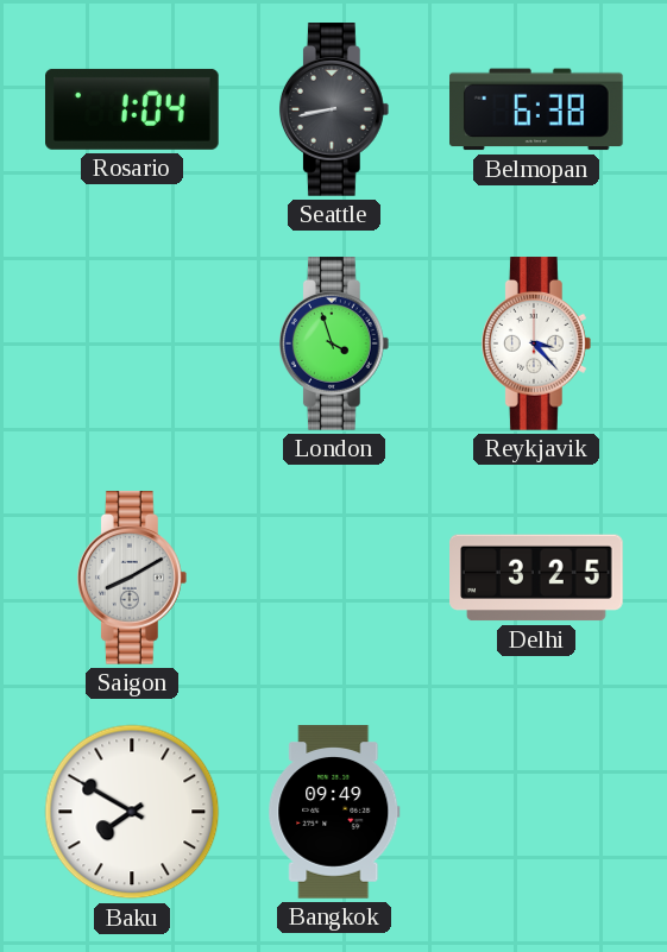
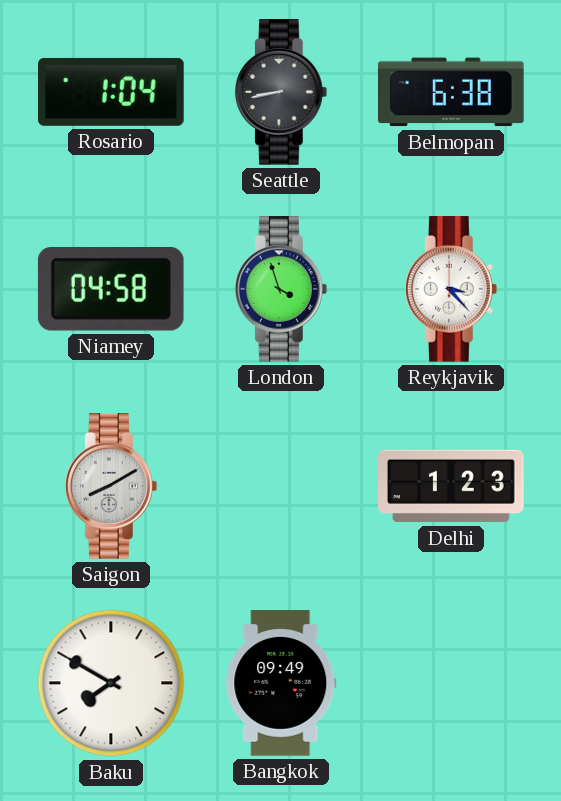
Niamey: none -> 04:58 (111, 289)
Delhi: 3:25 -> 1:23 (452, 486)
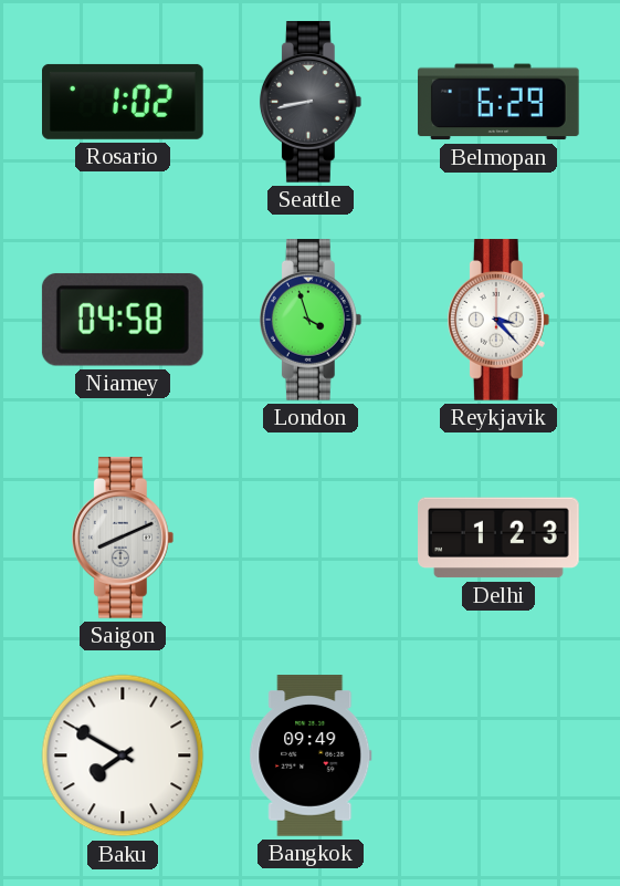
Rosario: 1:04 -> 1:02 (124, 102)
Belmopan: 6:38 -> 6:29 (500, 102)
Saigon: 8:10 -> 8:11 (123, 538)
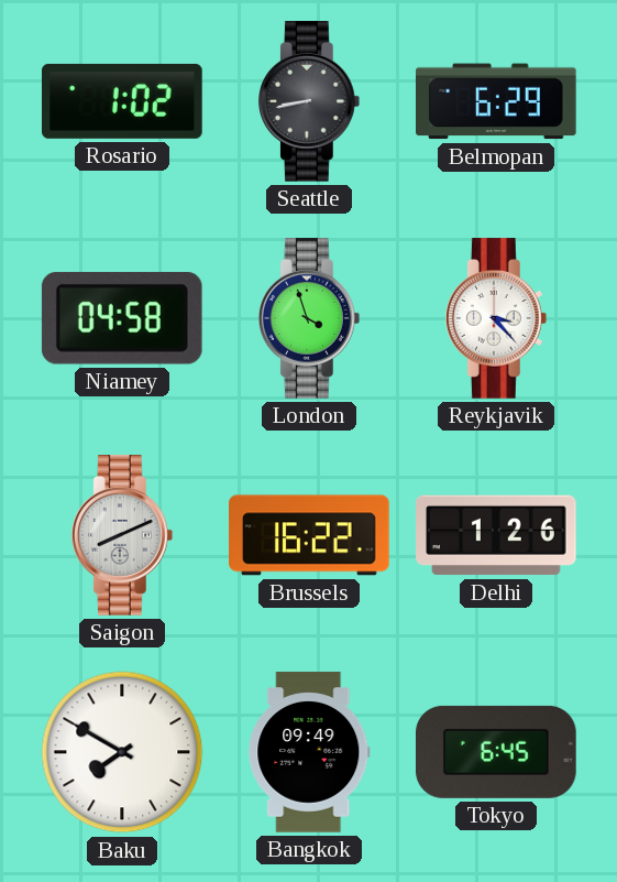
Brussels: none -> 16:22 (309, 535)
Delhi: 1:23 -> 1:26 (497, 535)
Tokyo: none -> 6:45 (497, 752)
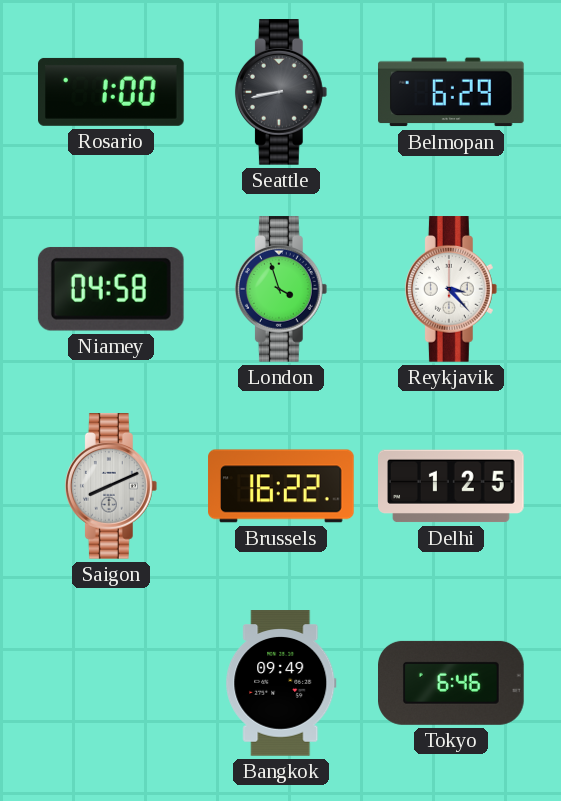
Rosario: 1:02 -> 1:00 (112, 92)
Delhi: 1:26 -> 1:25 (452, 486)
Baku: 7:50 -> none (122, 752)
Tokyo: 6:45 -> 6:46 (452, 683)
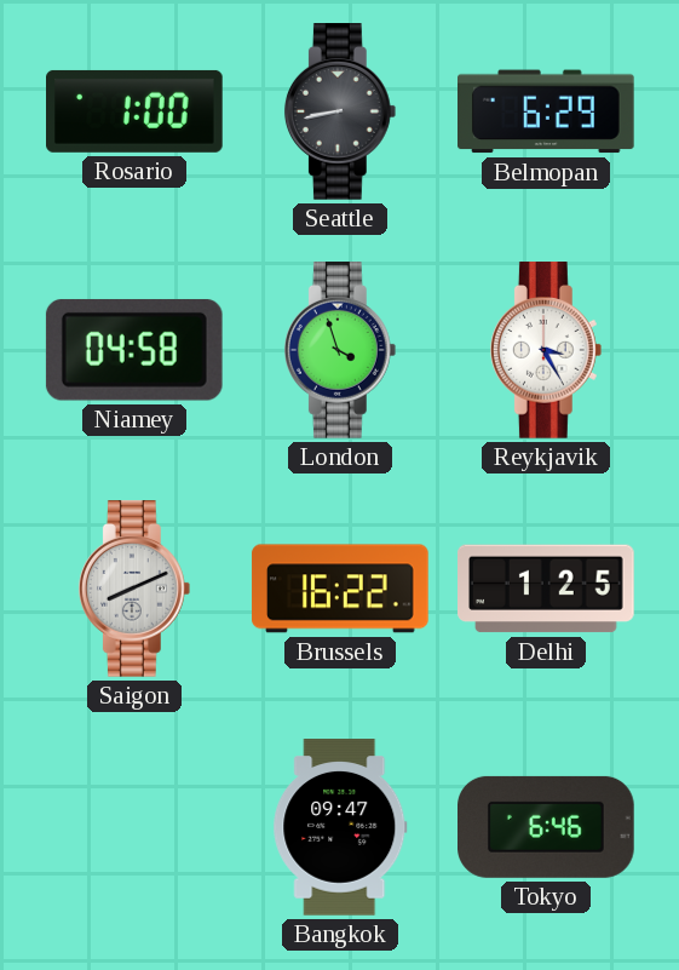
Reykjavik: 3:23 -> 3:25 (546, 350)
Bangkok: 09:49 -> 09:47 (340, 827)
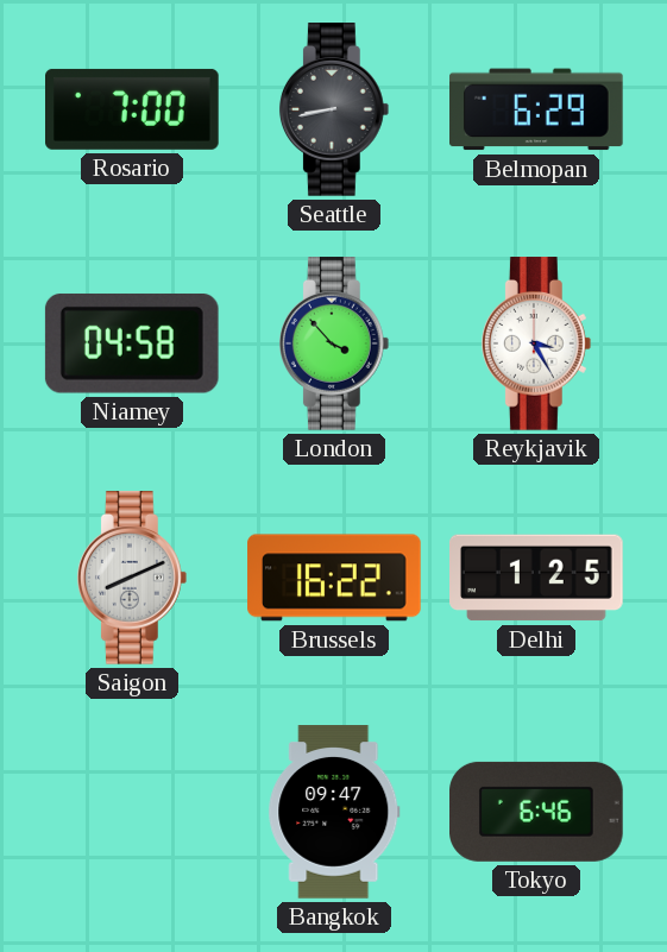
Rosario: 1:00 -> 7:00 (133, 109)
London: 3:57 -> 3:53 (334, 343)
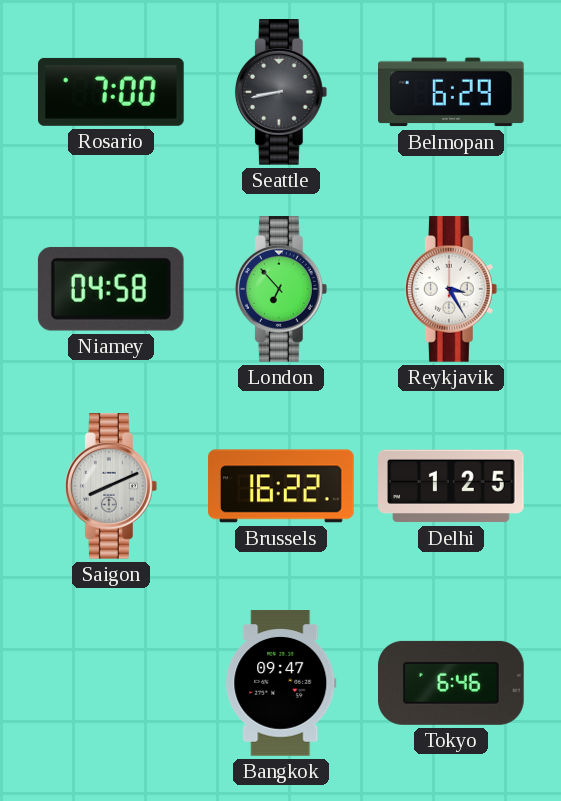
London: 3:53 -> 6:53 (281, 289)
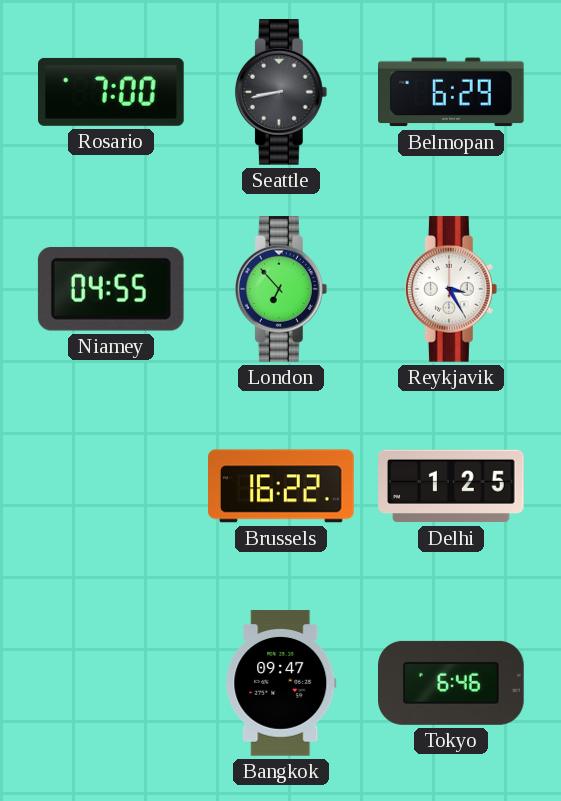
Niamey: 04:58 -> 04:55 (111, 289)
Saigon: 8:11 -> none (111, 486)
